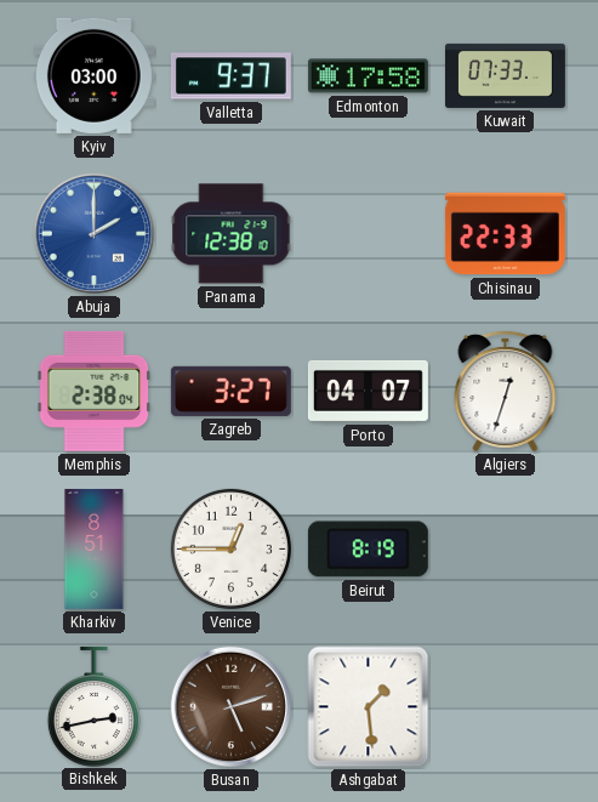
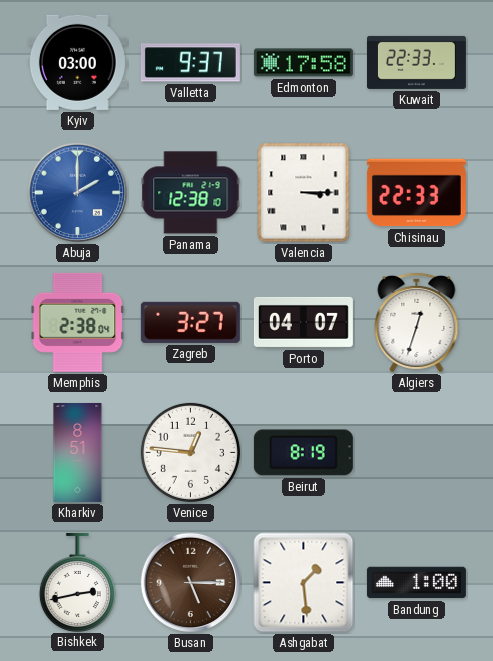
Kuwait: 07:33 -> 22:33 (416, 62)
Valencia: none -> 3:15 (304, 193)
Venice: 12:45 -> 12:46 (190, 452)
Busan: 5:12 -> 5:15 (191, 583)
Bandung: none -> 1:00 (416, 583)
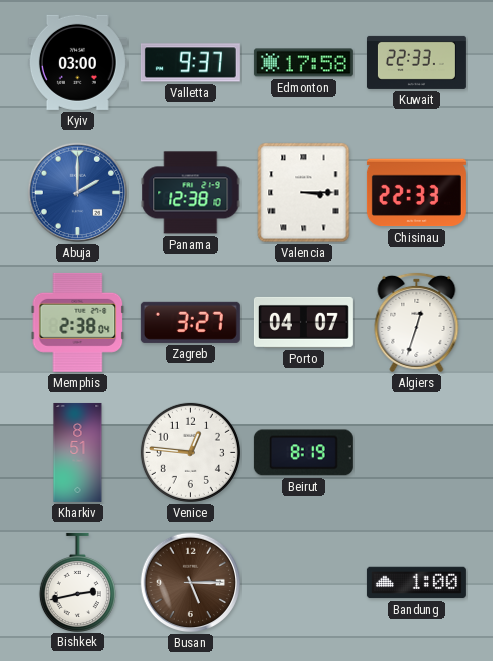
Ashgabat: 1:29 -> none (304, 583)
